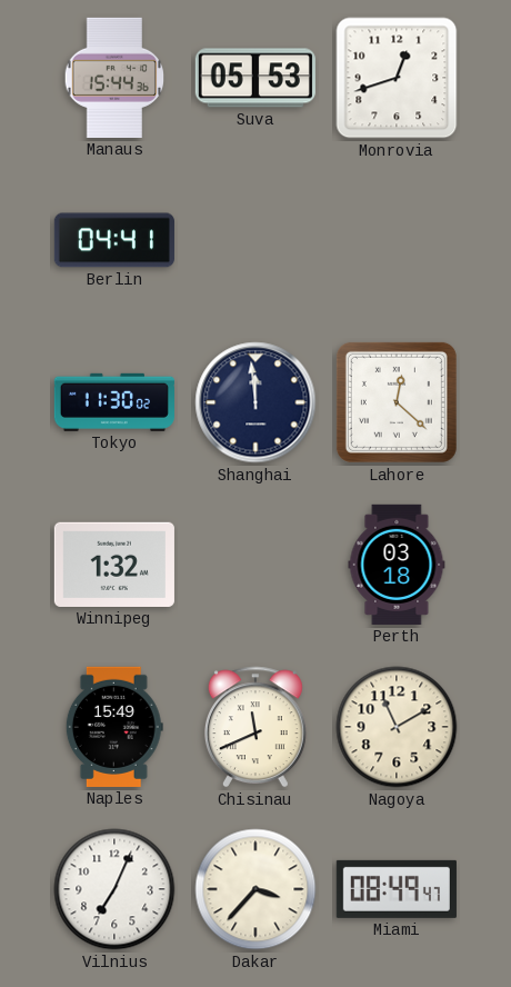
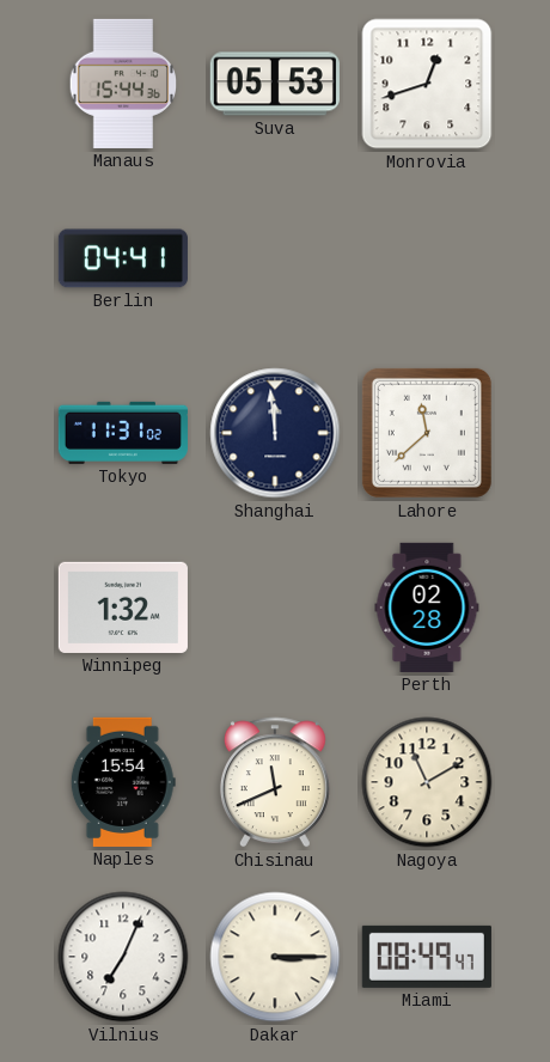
Tokyo: 11:30 -> 11:31 (123, 433)
Lahore: 12:22 -> 11:38 (427, 433)
Perth: 03:18 -> 02:28 (427, 608)
Naples: 15:49 -> 15:54 (123, 782)
Dakar: 3:37 -> 3:15 (275, 957)
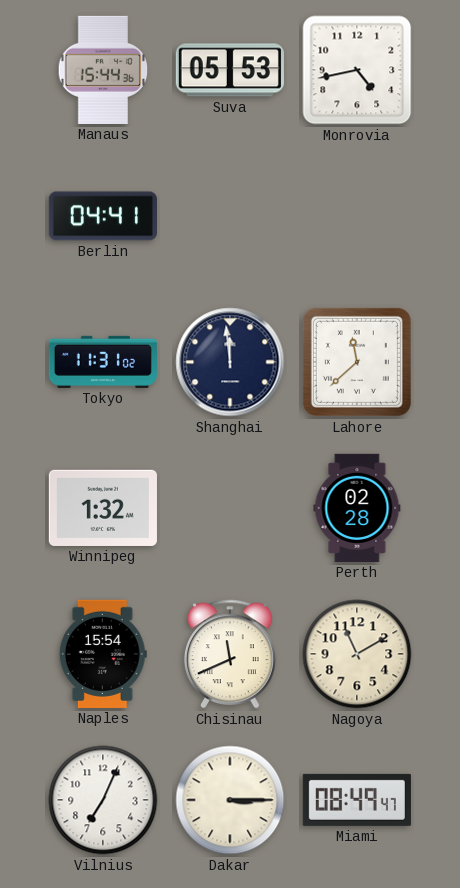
Monrovia: 12:42 -> 4:43 (357, 70)
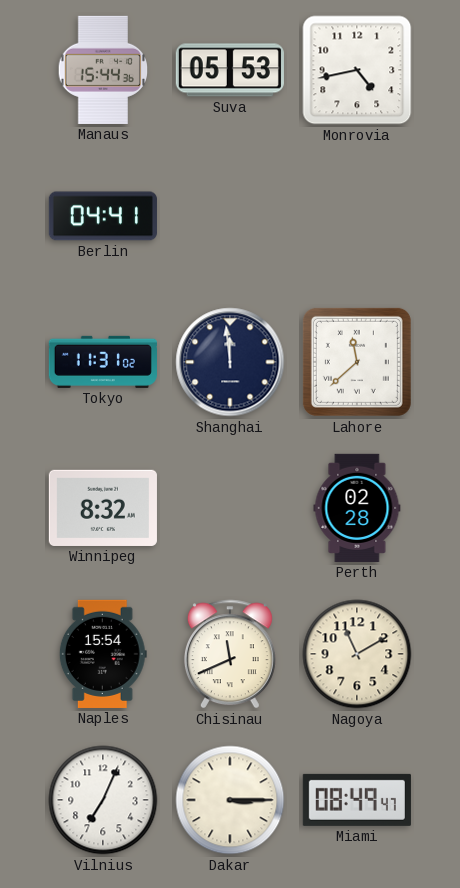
Winnipeg: 1:32 -> 8:32 (103, 508)
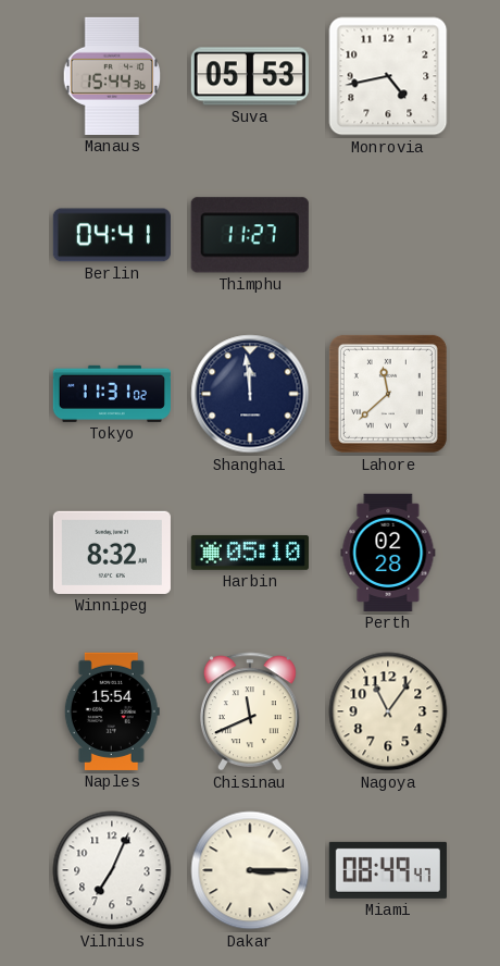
Thimphu: none -> 11:27 (250, 235)
Harbin: none -> 05:10 (250, 553)
Nagoya: 11:10 -> 11:06 (388, 711)
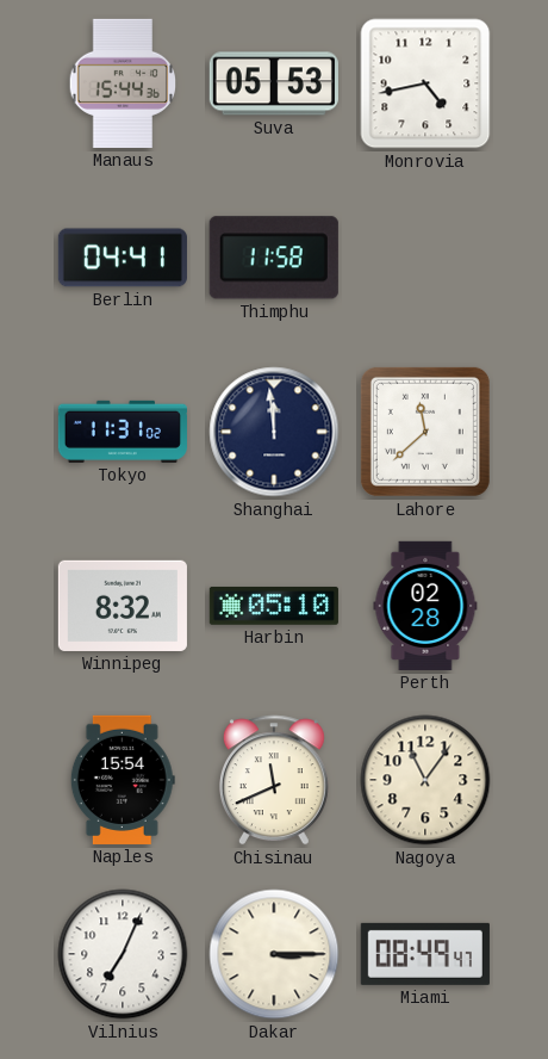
Thimphu: 11:27 -> 11:58 (274, 258)
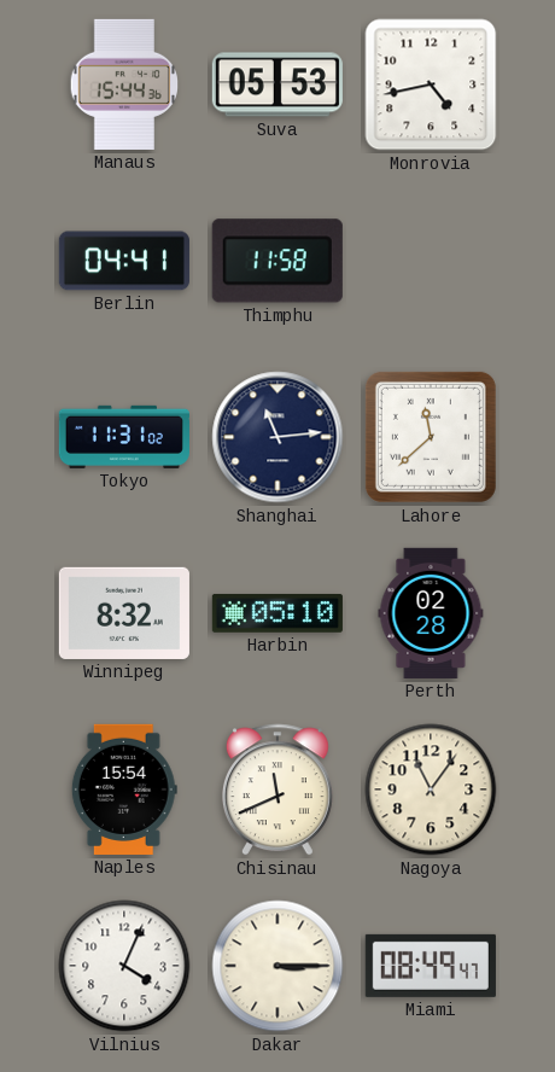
Shanghai: 11:59 -> 11:14 (277, 437)
Vilnius: 7:04 -> 4:04 (124, 966)
